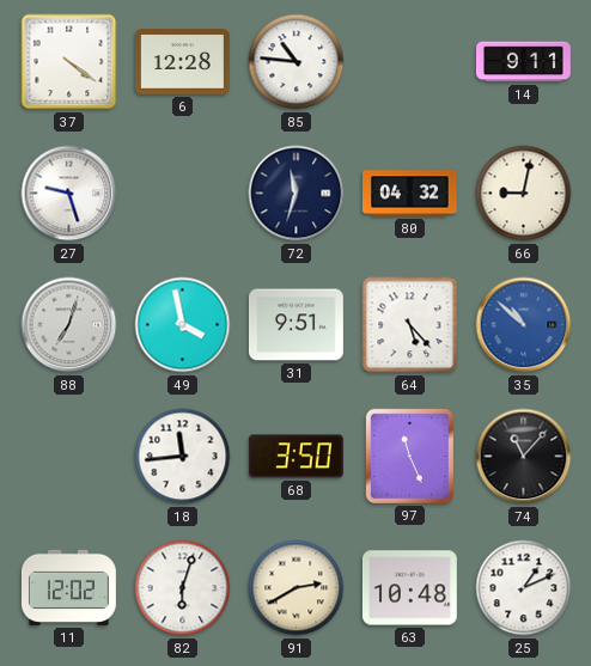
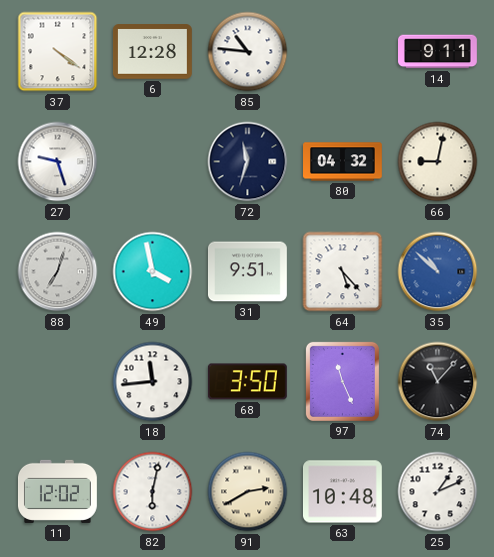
82: 6:03 -> 6:02 (153, 492)
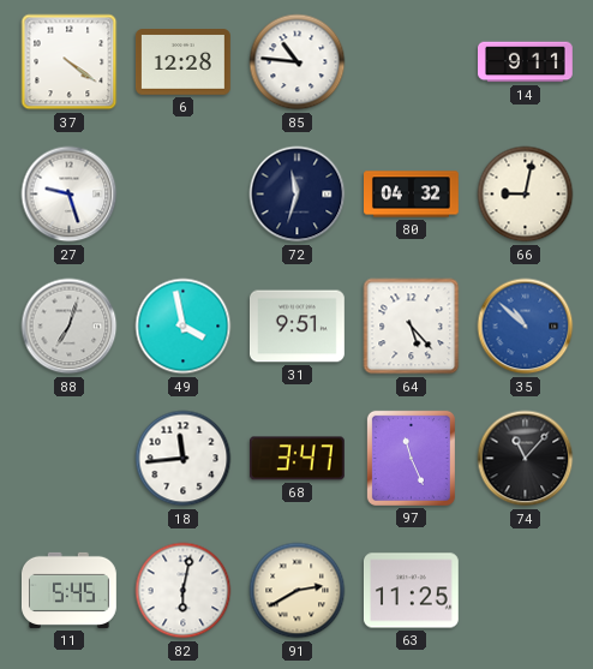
68: 3:50 -> 3:47 (296, 459)
11: 12:02 -> 5:45 (68, 590)
63: 10:48 -> 11:25 (411, 591)
25: 1:11 -> none (438, 492)
